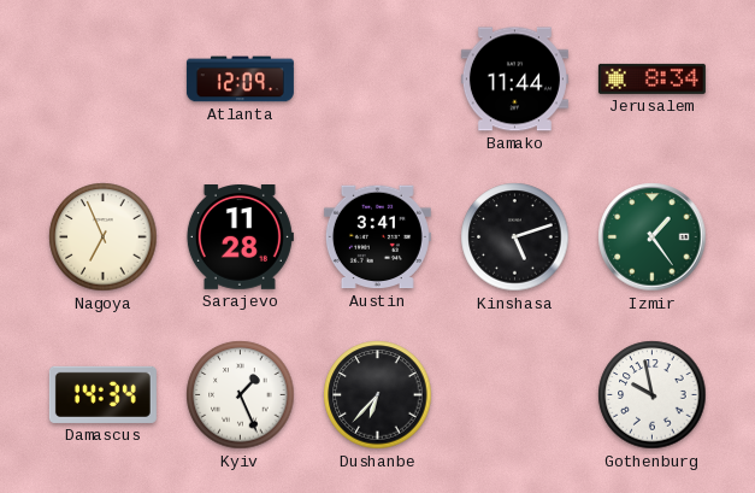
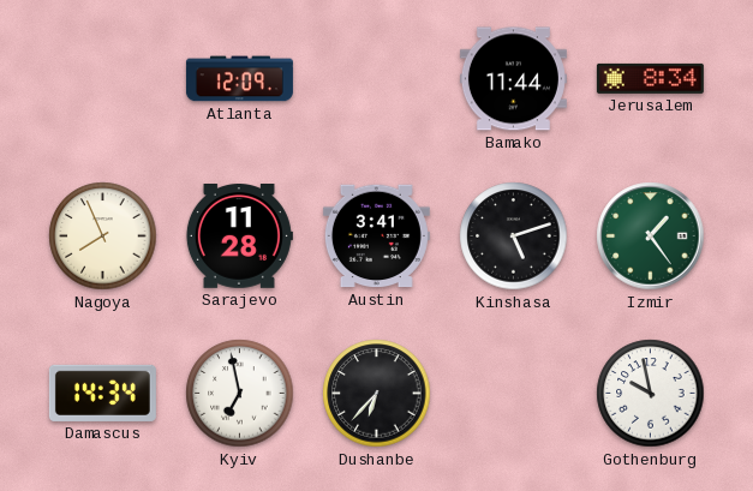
Nagoya: 6:56 -> 7:56 (103, 236)
Kyiv: 1:26 -> 6:58 (240, 394)
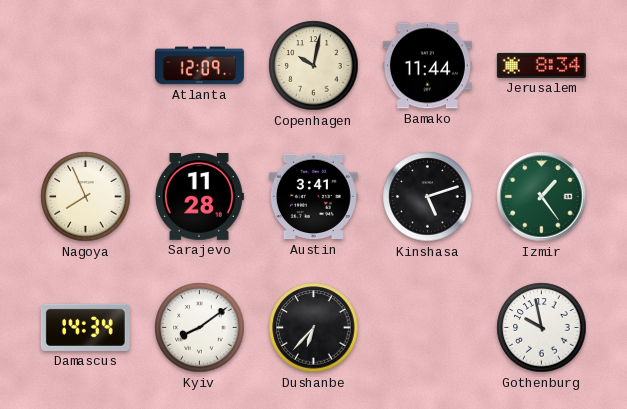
Copenhagen: none -> 10:02 (314, 66)
Kyiv: 6:58 -> 8:09 (200, 328)
